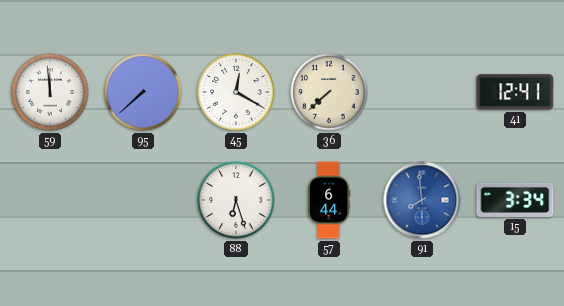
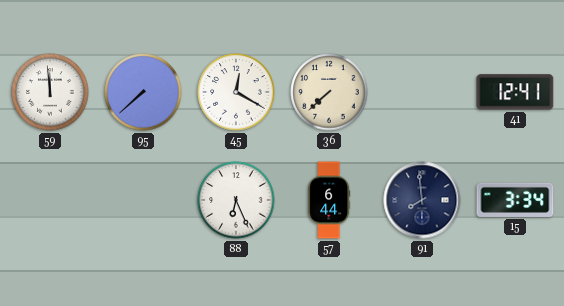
88: 6:27 -> 6:26 (236, 200)
91 dial: blue -> navy (422, 200)
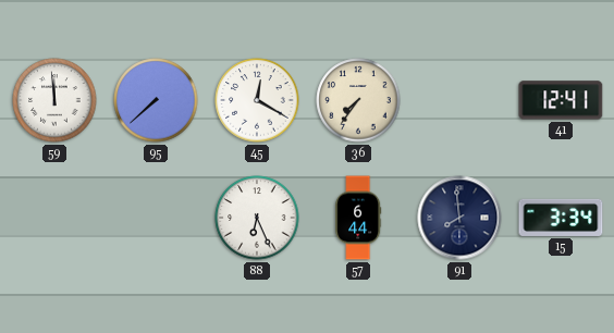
36: 7:38 -> 7:36 (358, 100)
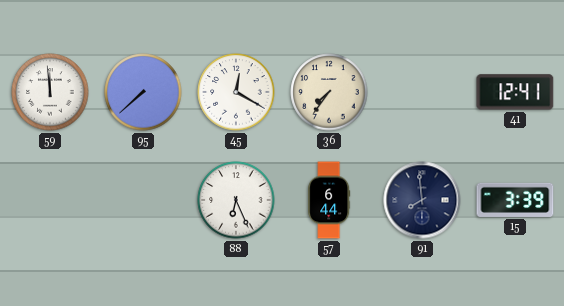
15: 3:34 -> 3:39 (515, 200)
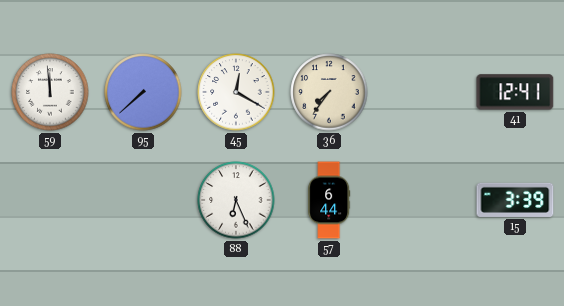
91: 7:59 -> none (422, 200)
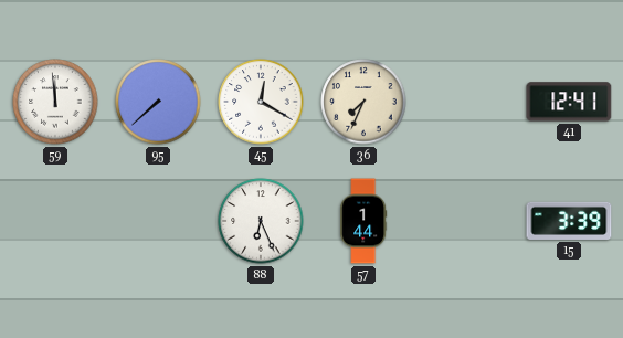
36: 7:36 -> 7:34 (363, 102)
57: 6:44 -> 1:44 (363, 221)
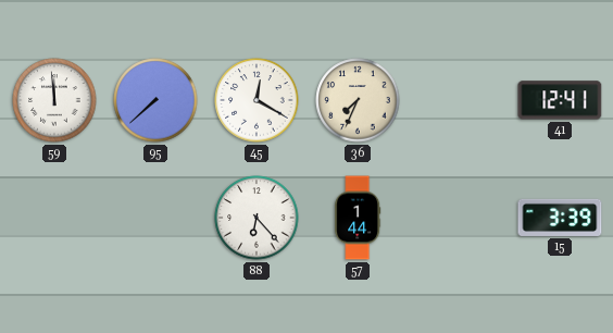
88: 6:26 -> 6:23 (257, 218)
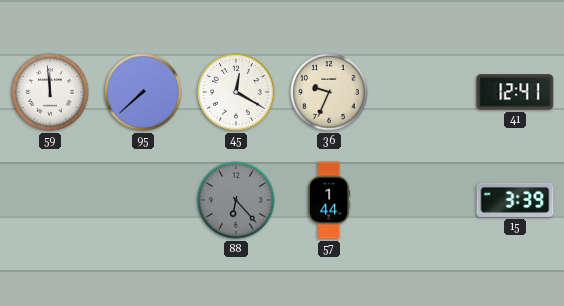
36: 7:34 -> 9:34 (329, 92)
88 dial: white -> grey (236, 200)
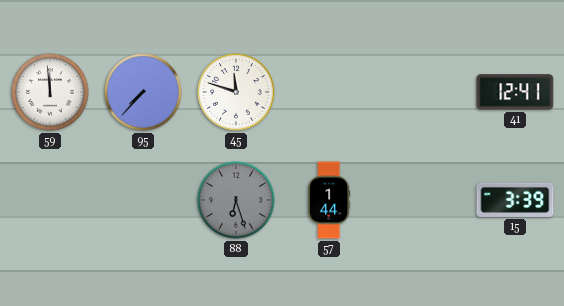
95: 7:38 -> 7:37 (143, 92)
45: 12:20 -> 11:48 (236, 92)
36: 9:34 -> none (329, 92)
88: 6:23 -> 6:27 (236, 200)
